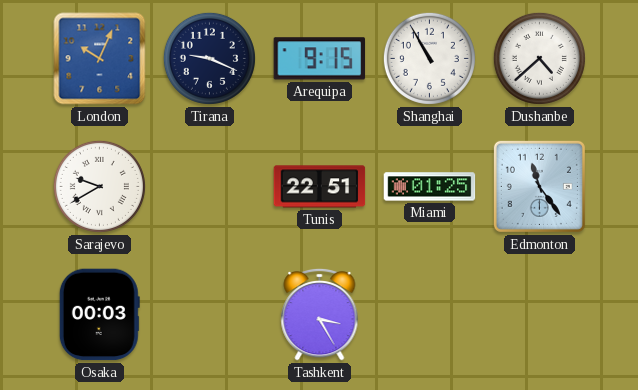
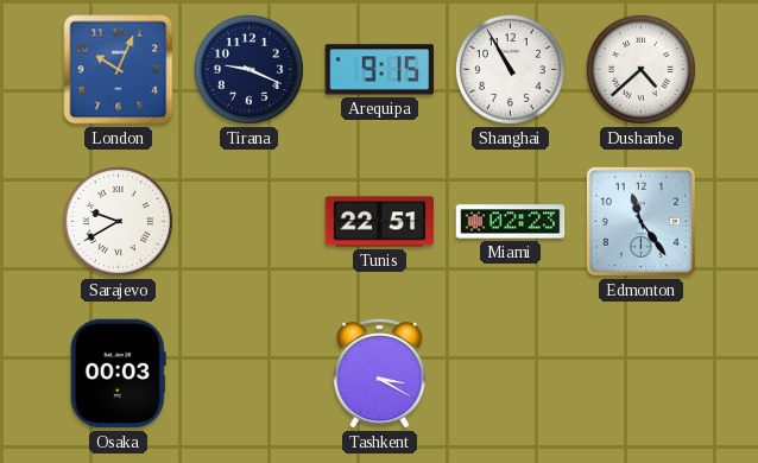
Miami: 01:25 -> 02:23 (511, 222)
Tashkent: 3:25 -> 3:20 (380, 373)
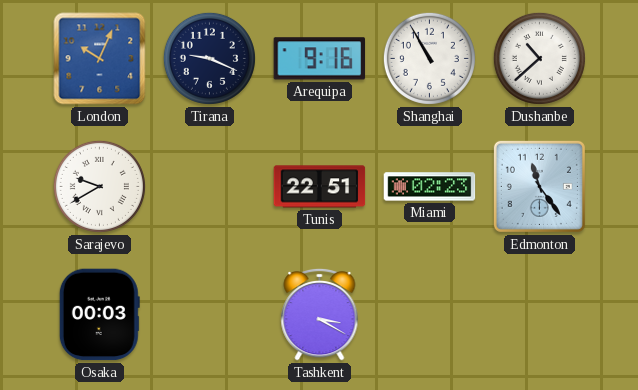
Arequipa: 9:15 -> 9:16 (320, 59)
Dushanbe: 4:38 -> 10:38 (539, 58)
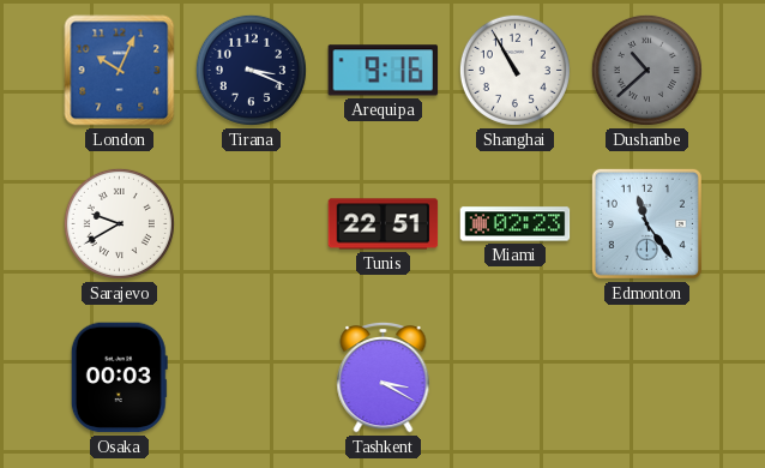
Tirana: 9:19 -> 3:19 (251, 70)
Dushanbe dial: white -> grey (646, 70)
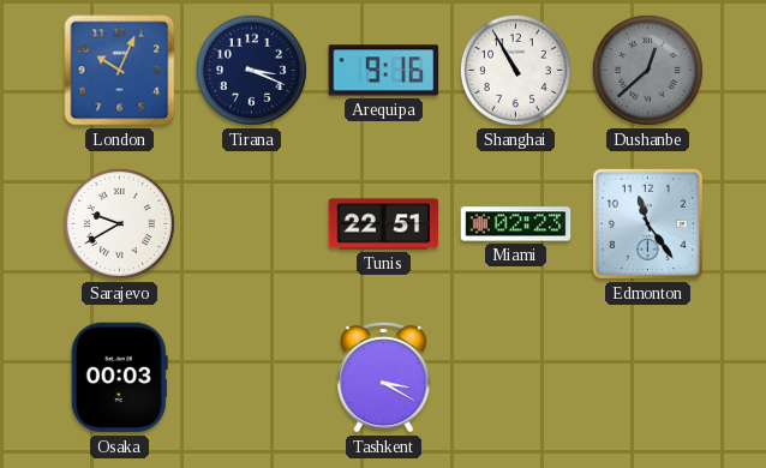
Dushanbe: 10:38 -> 12:38 (647, 70)
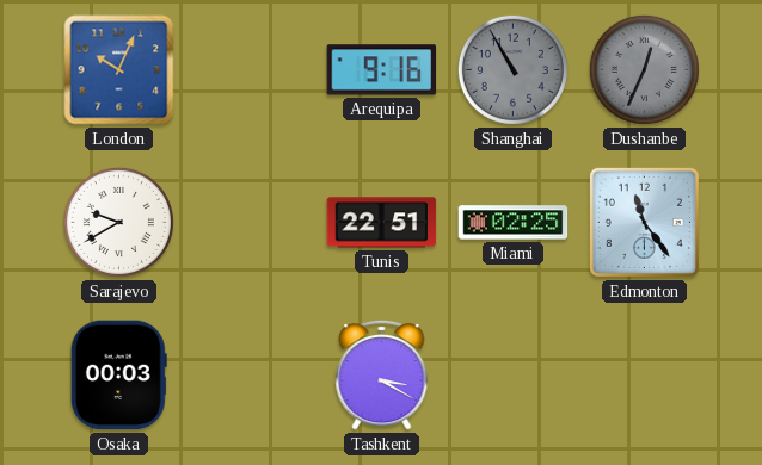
Tirana: 3:19 -> none (251, 70)
Shanghai dial: white -> grey (512, 69)
Dushanbe: 12:38 -> 12:34 (644, 69)
Miami: 02:23 -> 02:25 (514, 223)
